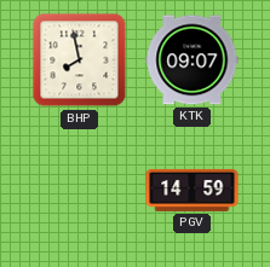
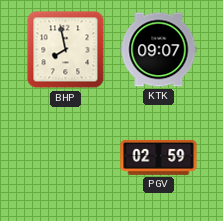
PGV: 14:59 -> 02:59 (159, 157)
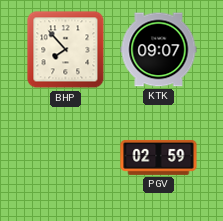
BHP: 7:58 -> 7:53 (66, 50)
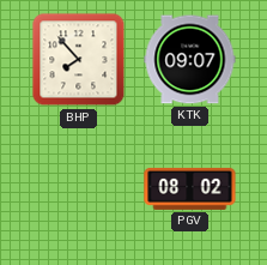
PGV: 02:59 -> 08:02 (190, 188)
